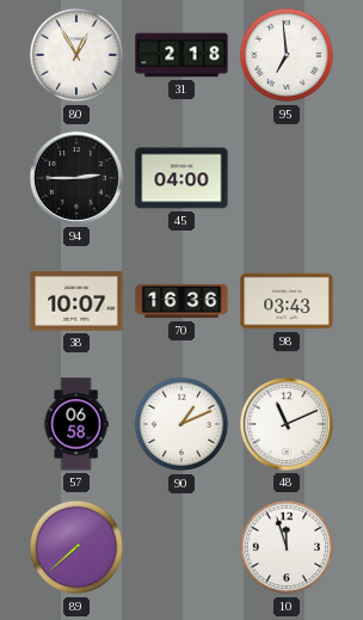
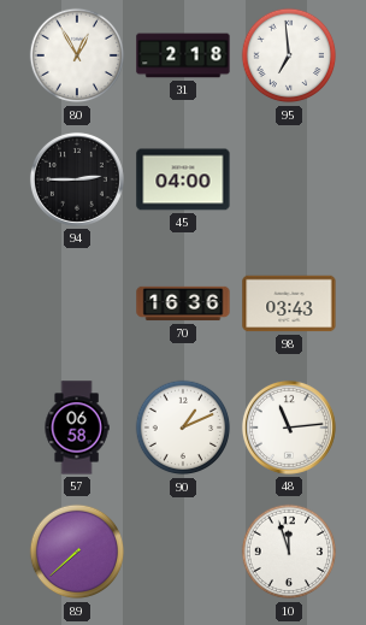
38: 10:07 -> none (76, 301)
48: 11:11 -> 11:14 (289, 428)
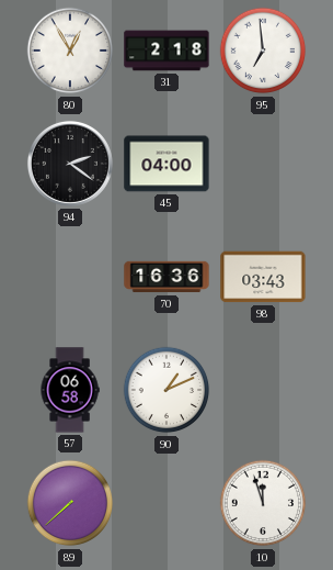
94: 2:45 -> 2:21 (70, 164)
48: 11:14 -> none (289, 428)
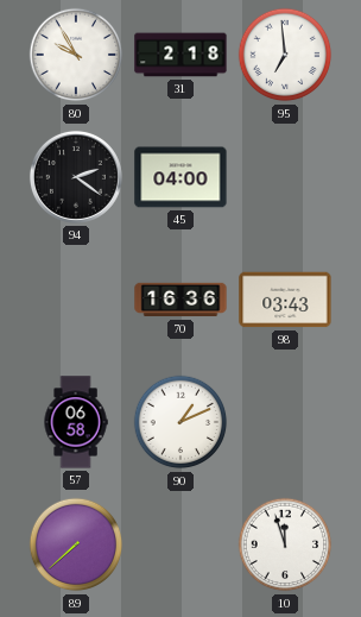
80: 12:55 -> 9:55 (76, 55)
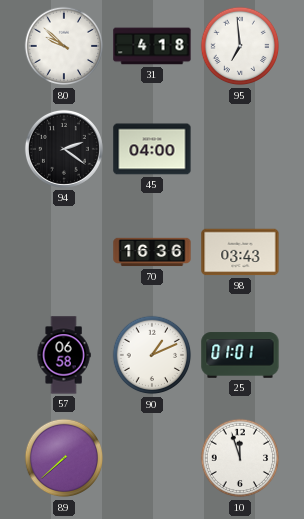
80: 9:55 -> 9:52 (64, 46)
31: 2:18 -> 4:18 (152, 46)
25: none -> 01:01 (240, 355)
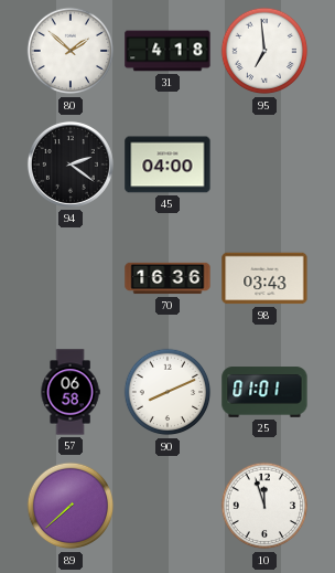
80: 9:52 -> 1:52 (71, 51)
90: 1:11 -> 8:11 (167, 392)
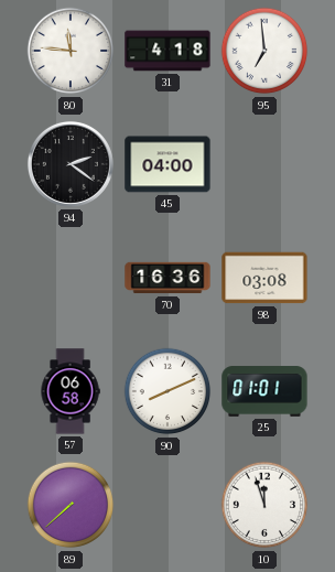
80: 1:52 -> 11:46 (71, 51)
98: 03:43 -> 03:08 (264, 278)
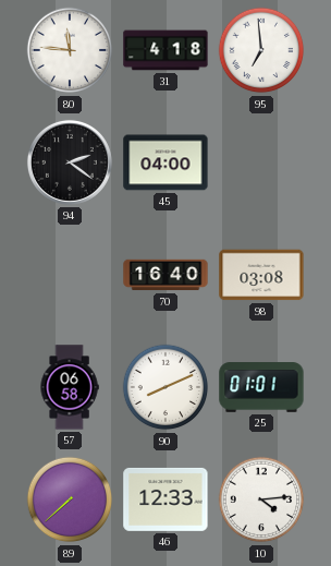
70: 16:36 -> 16:40 (165, 275)
46: none -> 12:33 (165, 499)
10: 11:57 -> 4:14 (261, 499)
